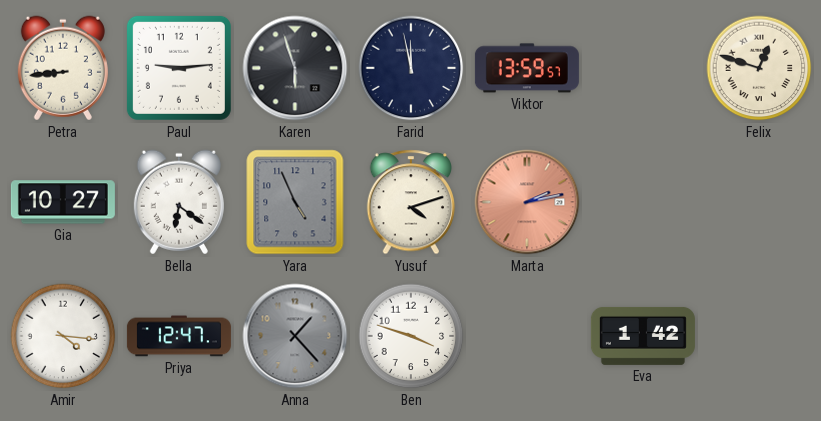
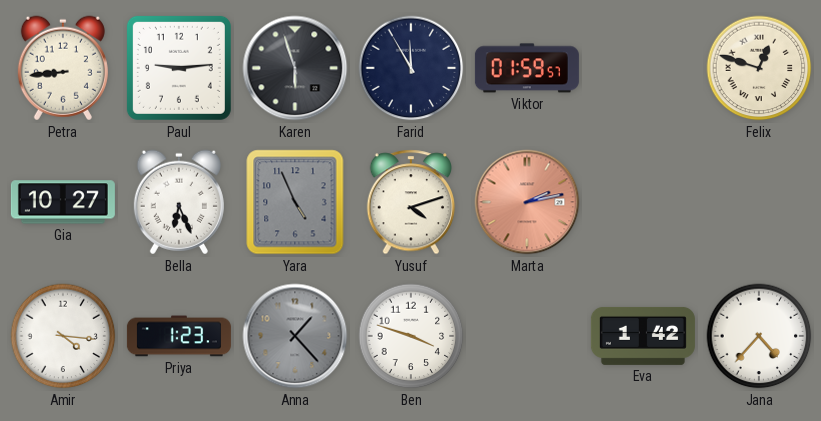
Farid: 11:58 -> 11:55 (411, 68)
Viktor: 13:59 -> 01:59 (527, 68)
Bella: 6:21 -> 6:26 (179, 202)
Priya: 12:47 -> 1:23 (179, 336)
Jana: none -> 4:37 (759, 336)
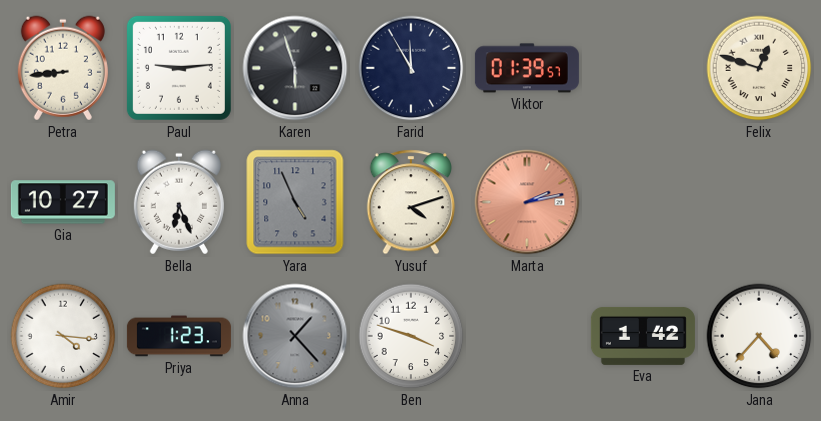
Viktor: 01:59 -> 01:39 (527, 68)
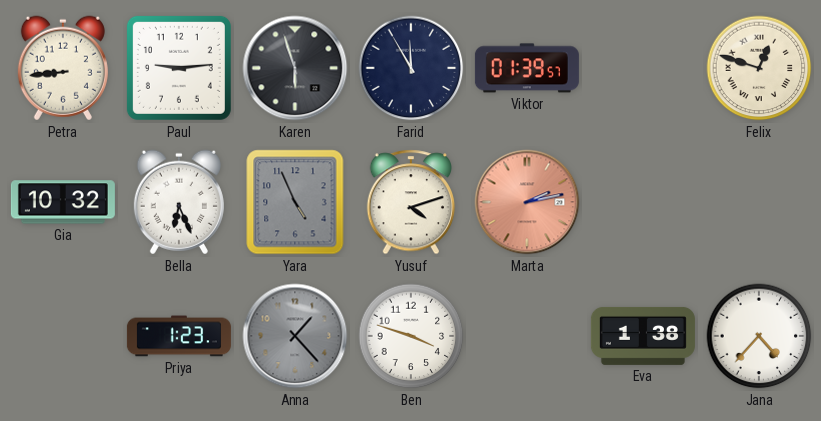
Gia: 10:27 -> 10:32 (63, 202)
Amir: 4:16 -> none (63, 336)
Eva: 1:42 -> 1:38 (643, 336)
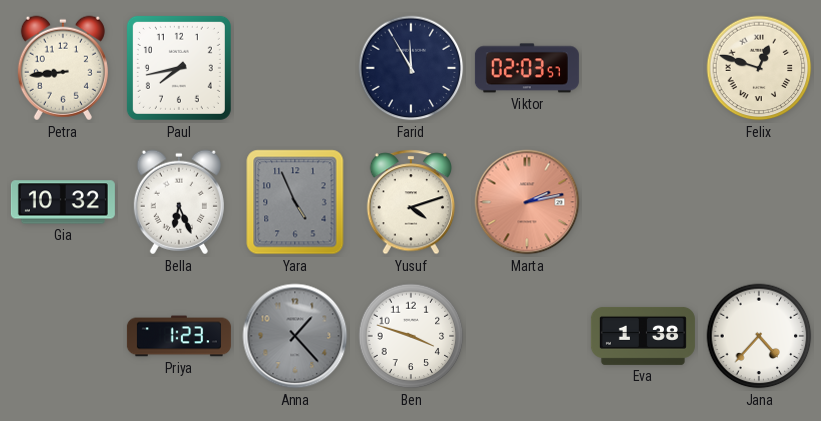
Paul: 9:14 -> 7:43 (179, 68)
Karen: 5:57 -> none (295, 68)
Viktor: 01:39 -> 02:03 (527, 68)
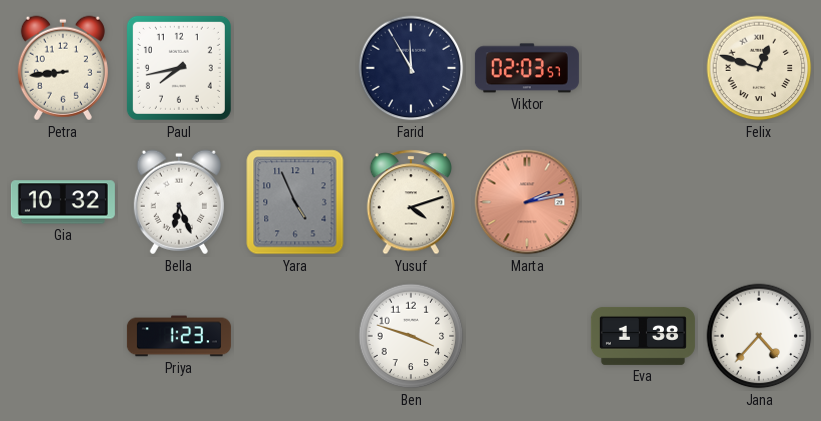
Anna: 1:23 -> none (295, 336)
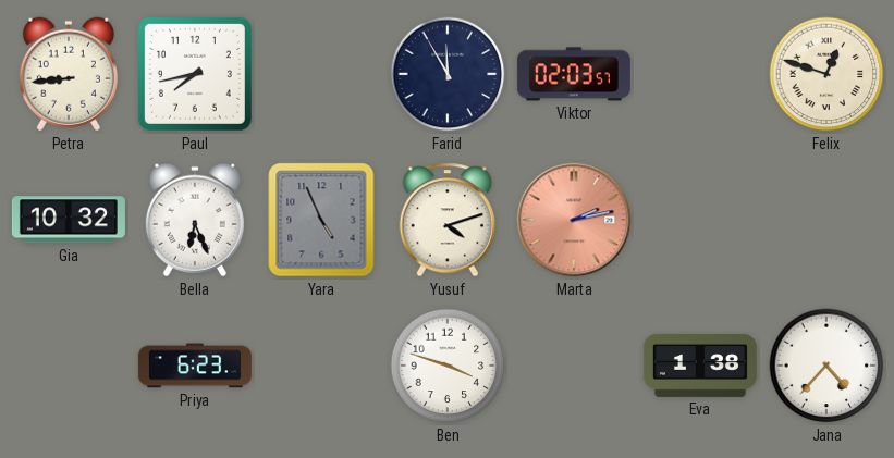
Priya: 1:23 -> 6:23 (195, 366)
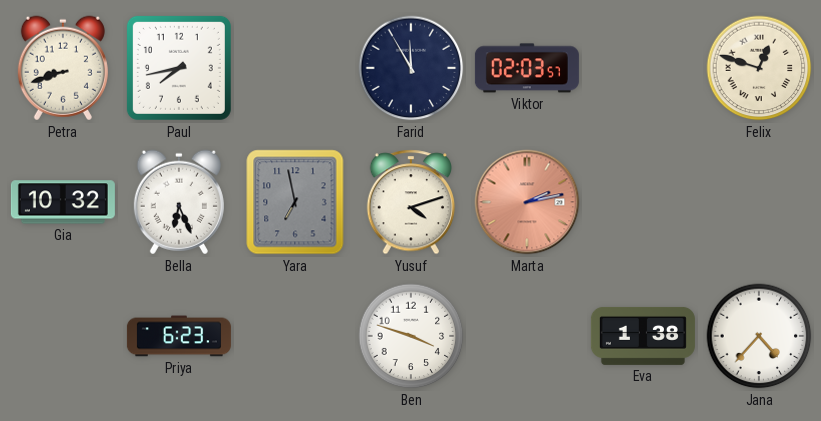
Petra: 8:44 -> 8:42 (63, 68)
Yara: 4:56 -> 6:58 (295, 202)
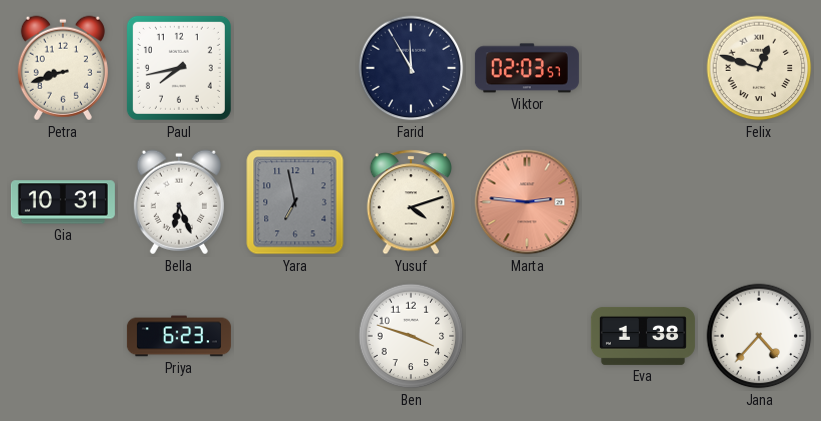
Gia: 10:32 -> 10:31 (63, 202)
Marta: 2:13 -> 2:46 (527, 202)
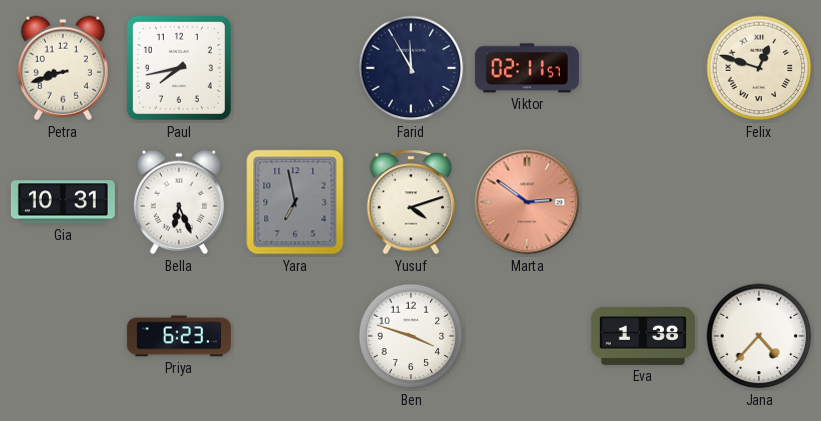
Viktor: 02:03 -> 02:11 (527, 68)
Marta: 2:46 -> 2:51 (527, 202)
